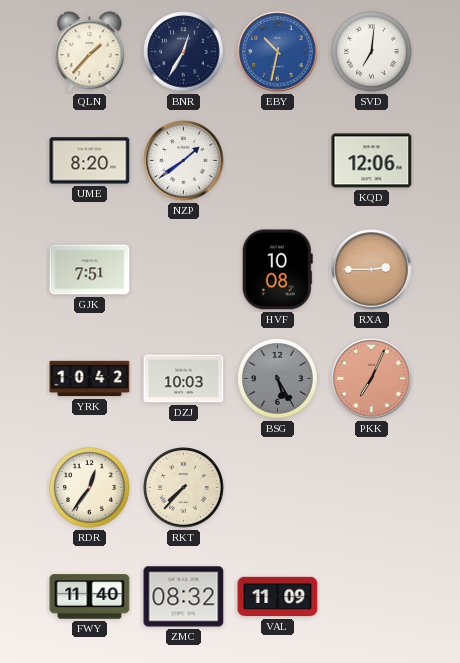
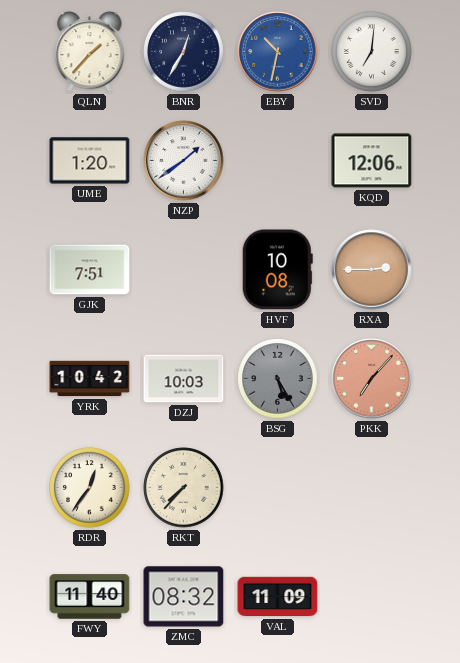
UME: 8:20 -> 1:20 (90, 161)
PKK: 7:04 -> 7:07 (372, 379)
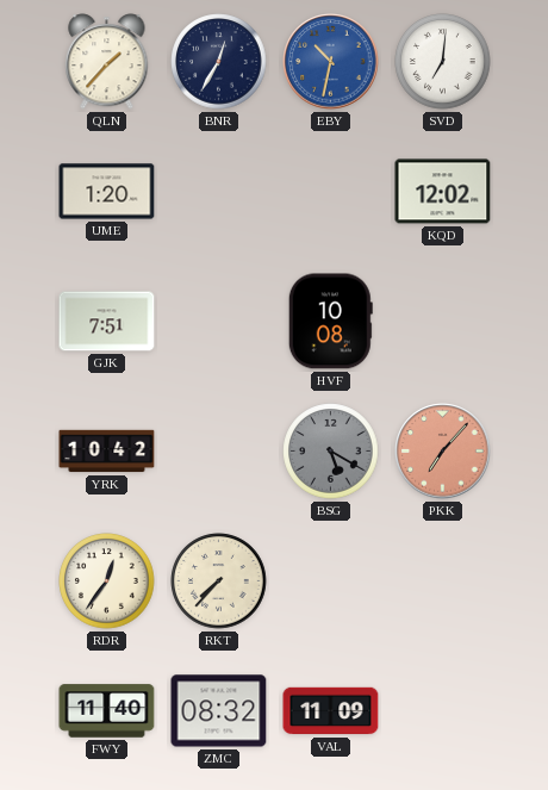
NZP: 1:39 -> none (184, 161)
KQD: 12:06 -> 12:02 (443, 192)
RXA: 2:45 -> none (372, 270)
DZJ: 10:03 -> none (184, 379)
BSG: 5:25 -> 5:20 (331, 452)
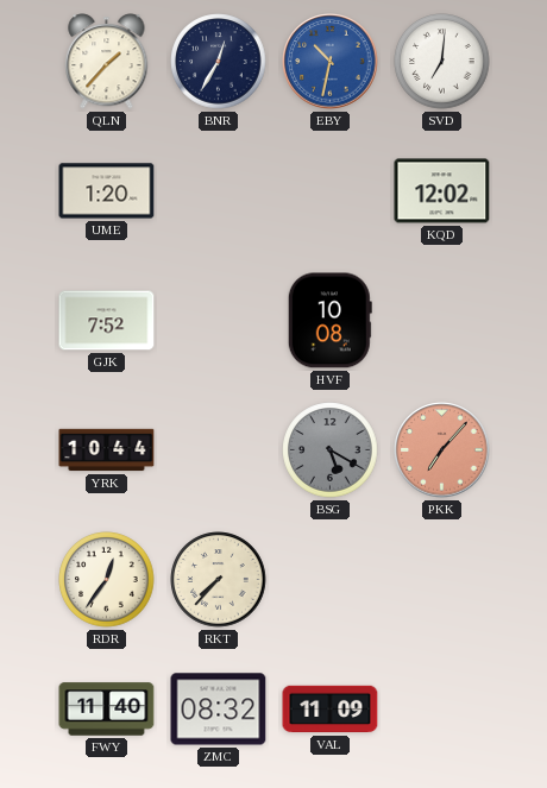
GJK: 7:51 -> 7:52 (107, 321)
YRK: 10:42 -> 10:44 (107, 450)
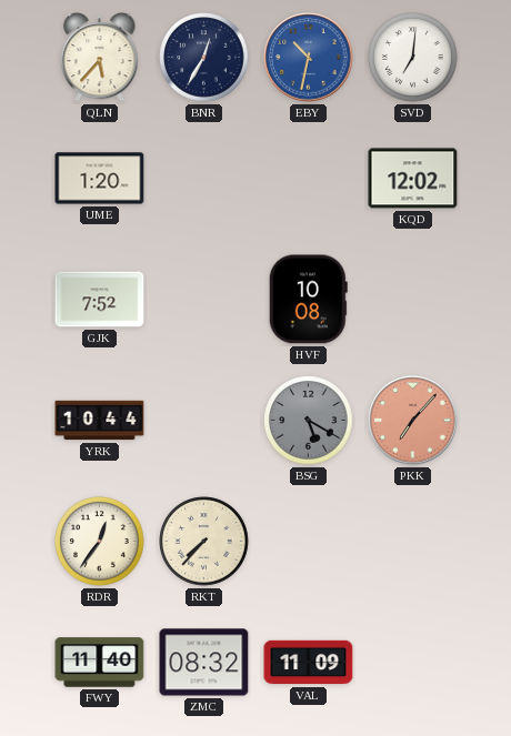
QLN: 1:37 -> 5:37 (100, 58)
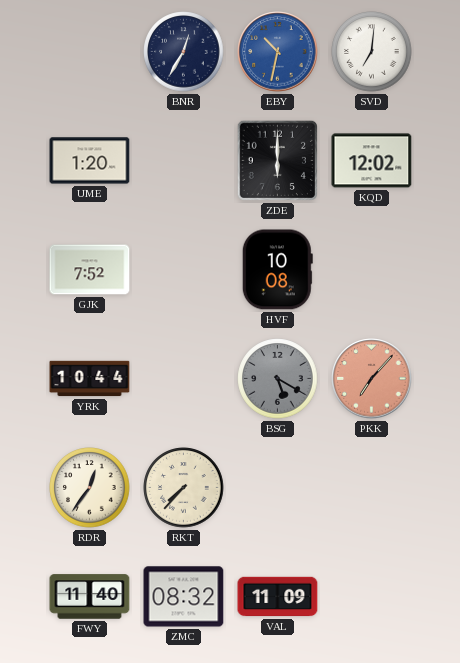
QLN: 5:37 -> none (100, 58)
ZDE: none -> 6:00 (277, 160)
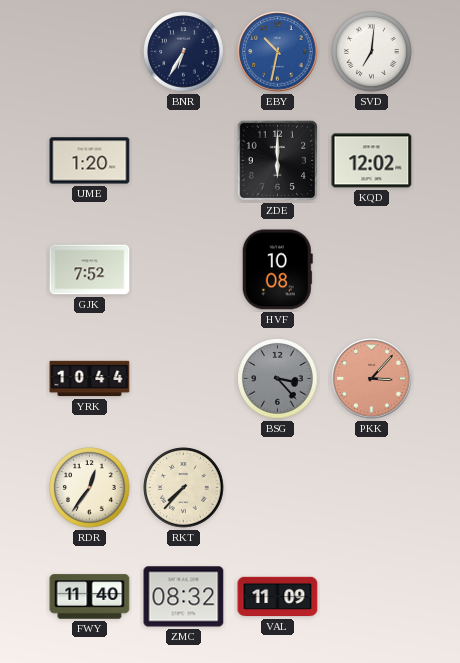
BNR: 12:35 -> 6:35 (184, 52)
BSG: 5:20 -> 3:23 (278, 379)
PKK: 7:07 -> 3:07 (372, 379)
